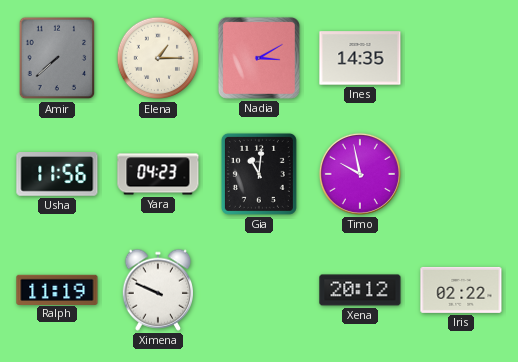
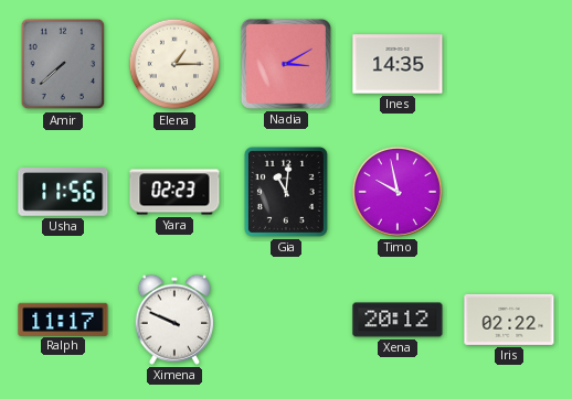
Yara: 04:23 -> 02:23 (174, 192)
Ralph: 11:19 -> 11:17 (63, 319)
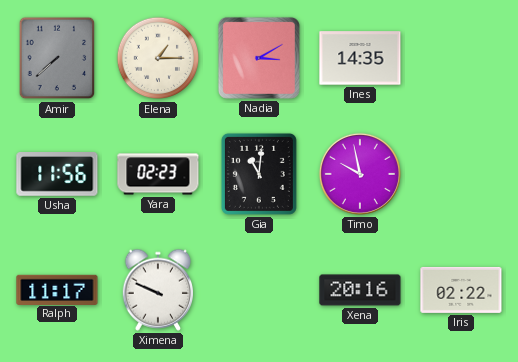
Xena: 20:12 -> 20:16 (360, 290)
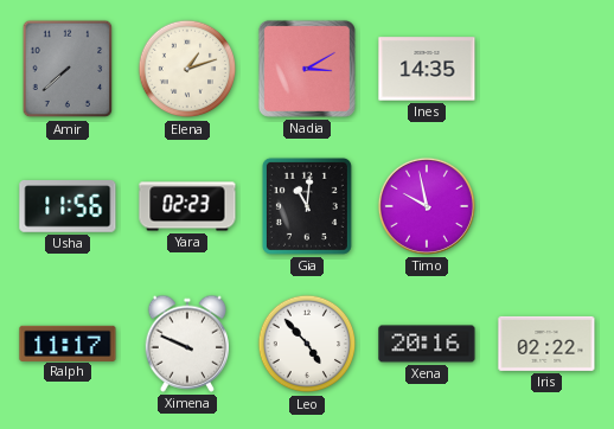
Elena: 1:15 -> 1:12 (187, 69)
Leo: none -> 4:53 (307, 344)
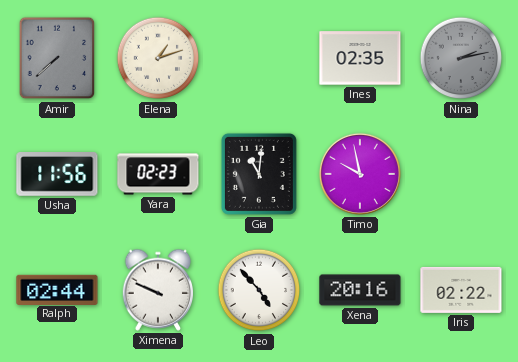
Nadia: 3:10 -> none (307, 69)
Ines: 14:35 -> 02:35 (360, 58)
Nina: none -> 2:13 (461, 58)
Ralph: 11:17 -> 02:44 (57, 289)
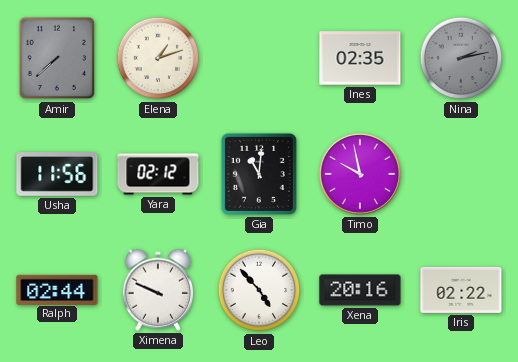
Yara: 02:23 -> 02:12 (158, 174)
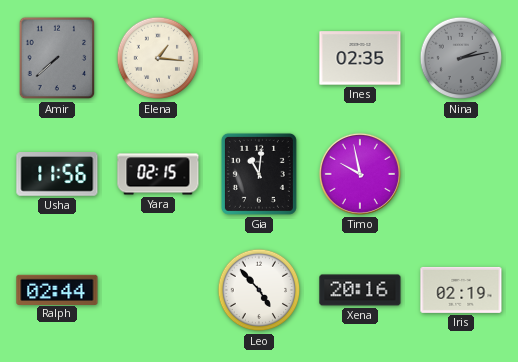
Elena: 1:12 -> 1:16 (158, 58)
Yara: 02:12 -> 02:15 (158, 174)
Ximena: 9:49 -> none (157, 290)
Iris: 02:22 -> 02:19 (461, 290)
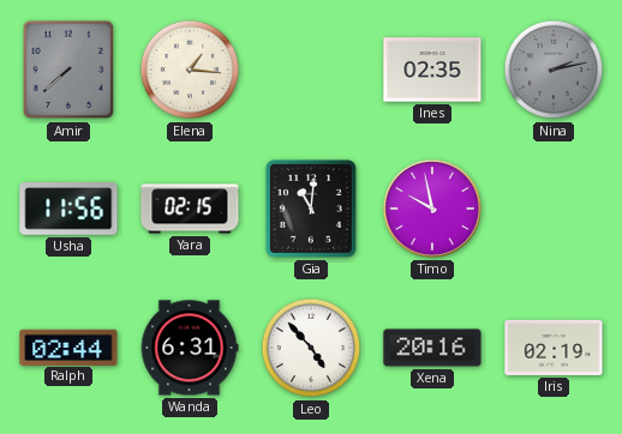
Wanda: none -> 6:31 (190, 348)
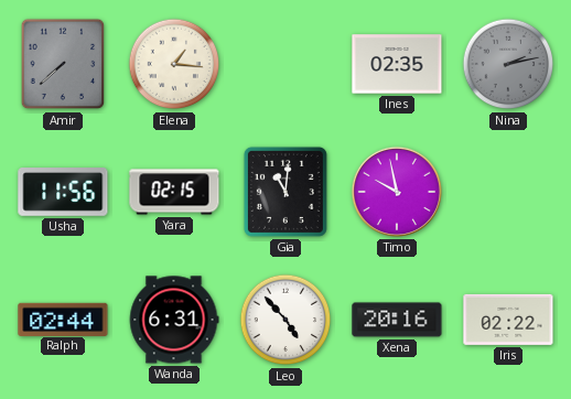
Iris: 02:19 -> 02:22 (508, 320)
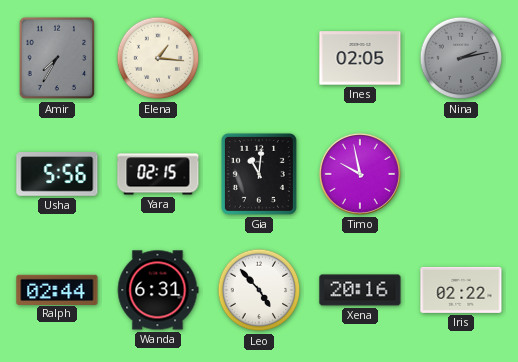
Amir: 7:38 -> 7:35 (57, 58)
Ines: 02:35 -> 02:05 (360, 58)
Usha: 11:56 -> 5:56 (57, 175)
